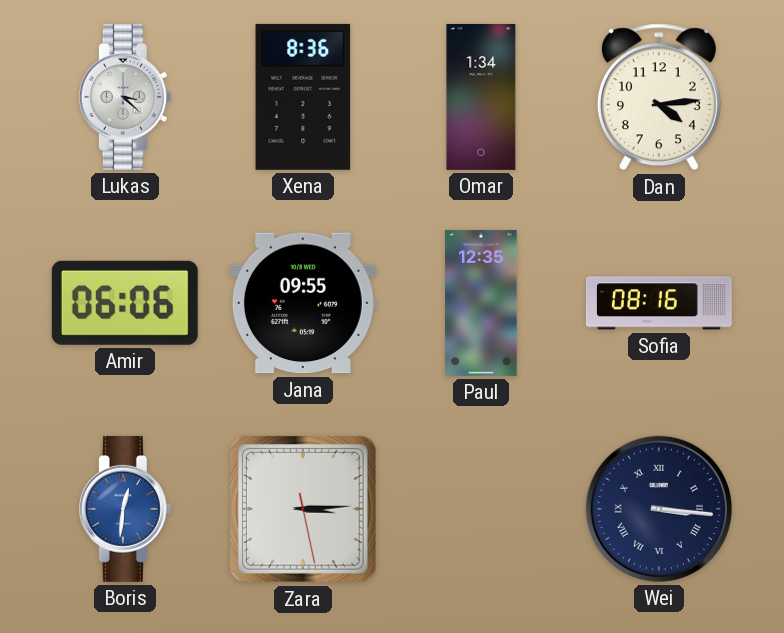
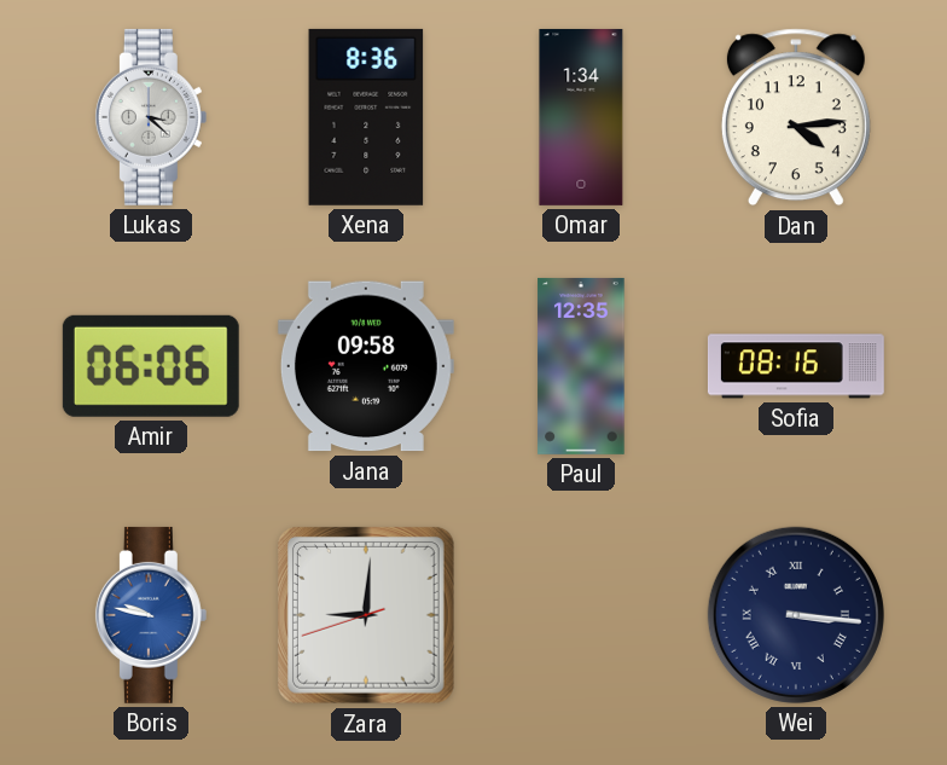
Jana: 09:55 -> 09:58 (366, 366)
Boris: 12:31 -> 9:47 (151, 615)
Zara: 3:14 -> 9:00 (366, 615)
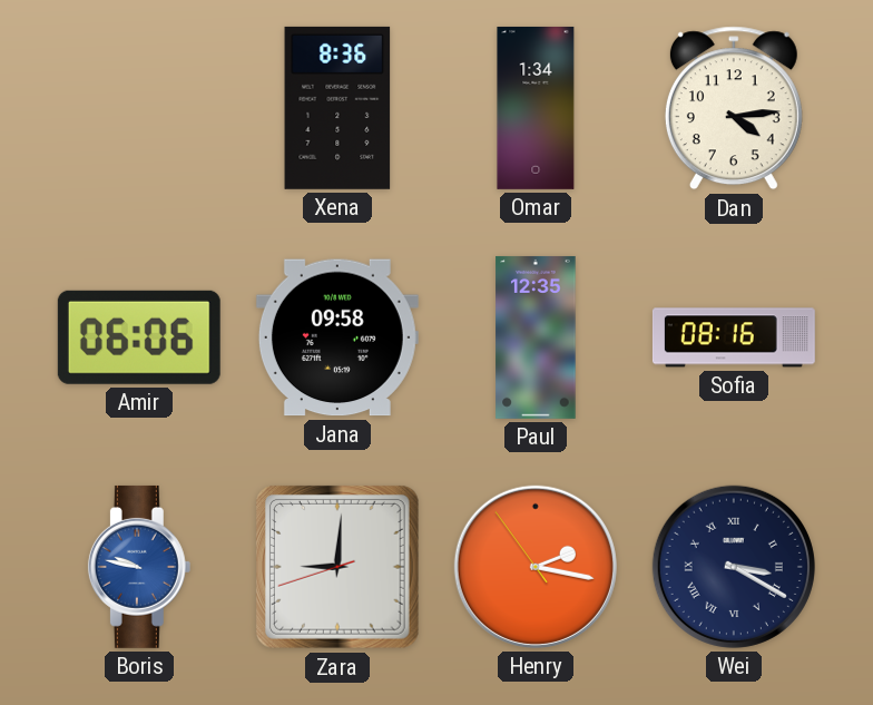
Lukas: 3:22 -> none (151, 117)
Henry: none -> 2:16 (536, 567)
Wei: 3:16 -> 3:20 (734, 567)
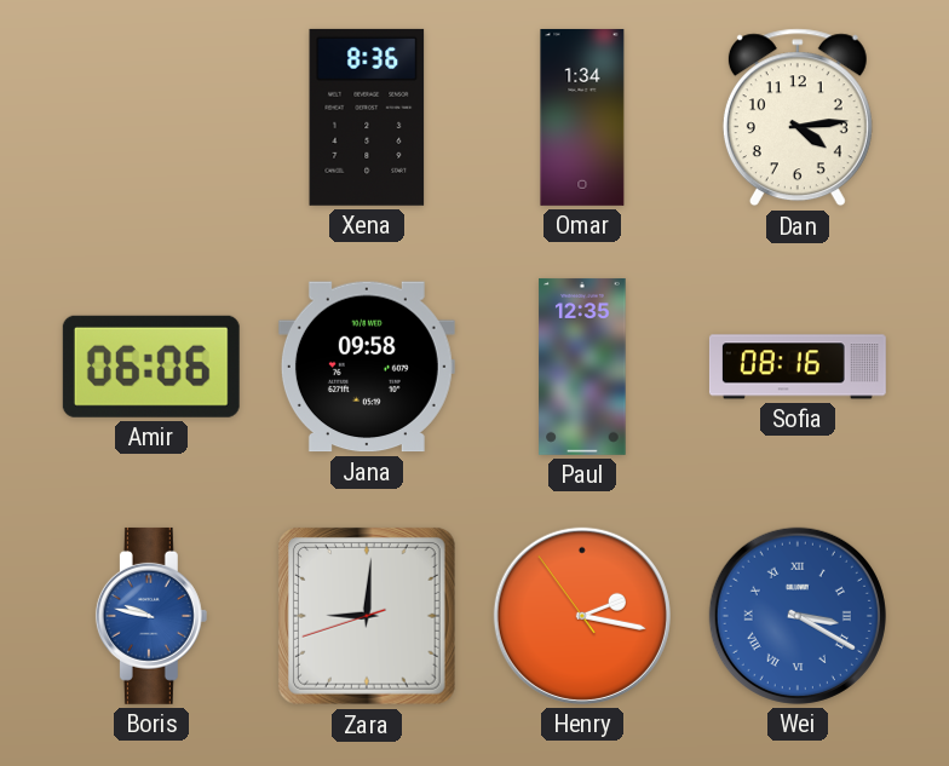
Wei dial: navy -> blue (798, 616)
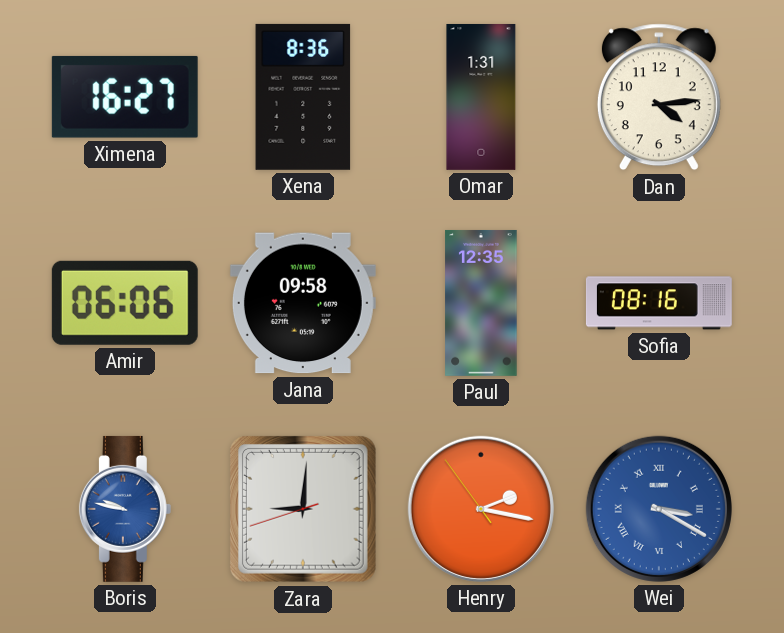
Ximena: none -> 16:27 (125, 97)
Omar: 1:34 -> 1:31 (481, 97)
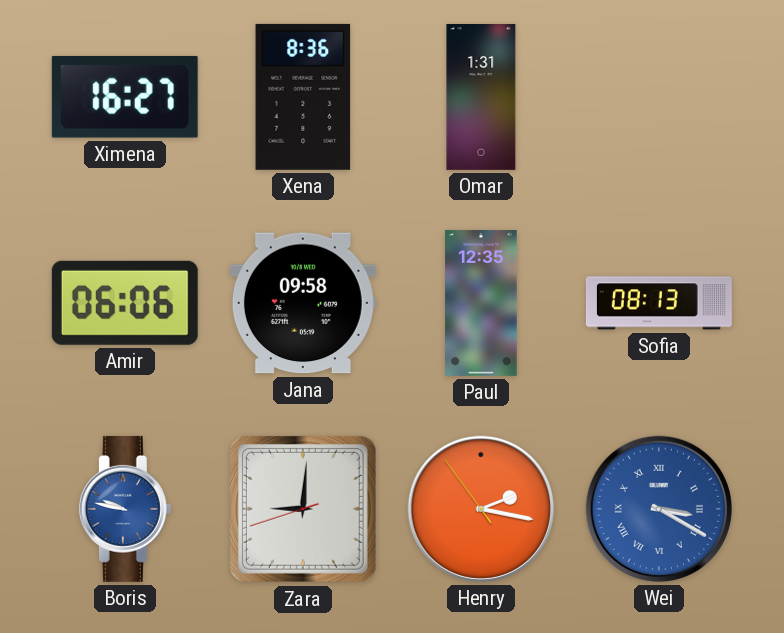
Dan: 4:14 -> none (659, 97)
Sofia: 08:16 -> 08:13 (659, 303)
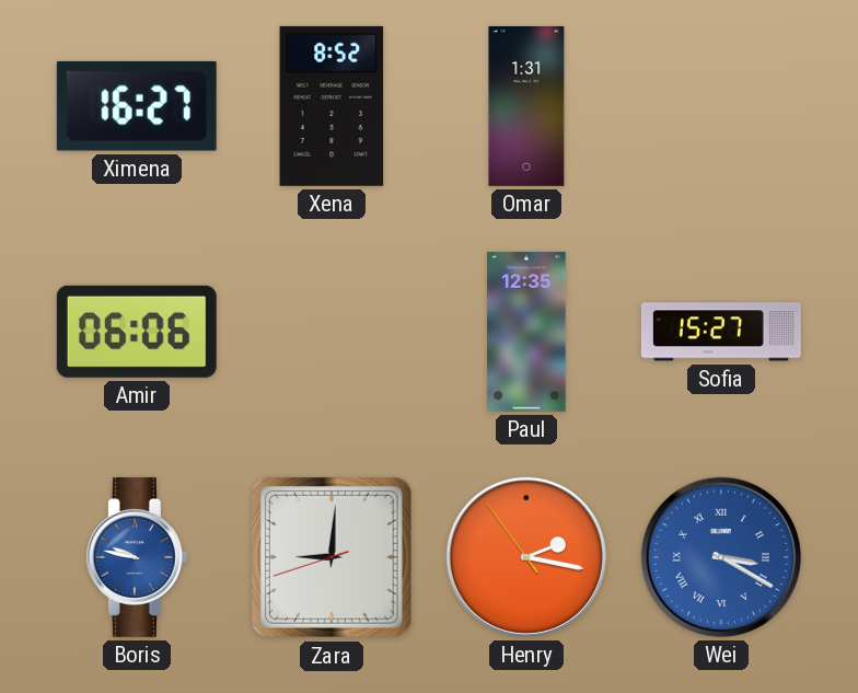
Xena: 8:36 -> 8:52 (332, 106)
Jana: 09:58 -> none (303, 303)
Sofia: 08:13 -> 15:27 (721, 332)
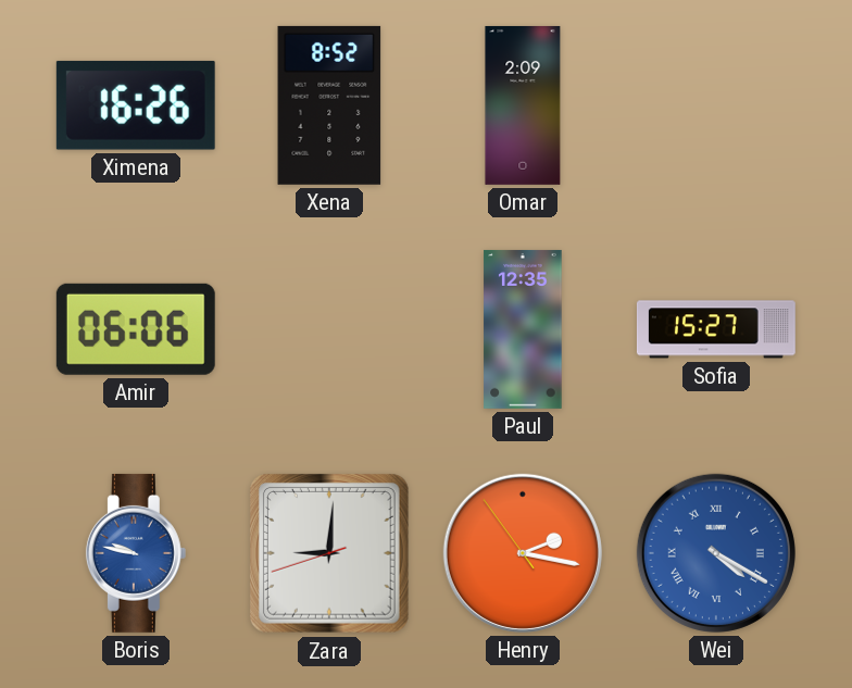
Ximena: 16:27 -> 16:26 (136, 105)
Omar: 1:31 -> 2:09 (523, 105)
Wei: 3:20 -> 4:20 (716, 553)
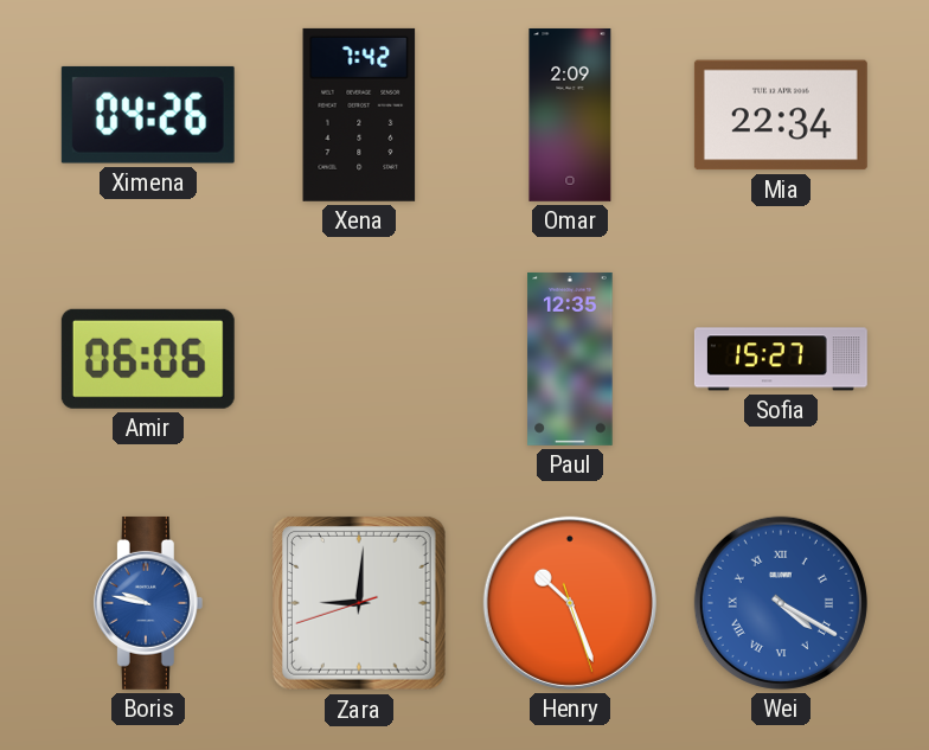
Ximena: 16:26 -> 04:26 (148, 115)
Xena: 8:52 -> 7:42 (359, 115)
Mia: none -> 22:34 (781, 115)
Henry: 2:16 -> 10:26 (570, 603)
